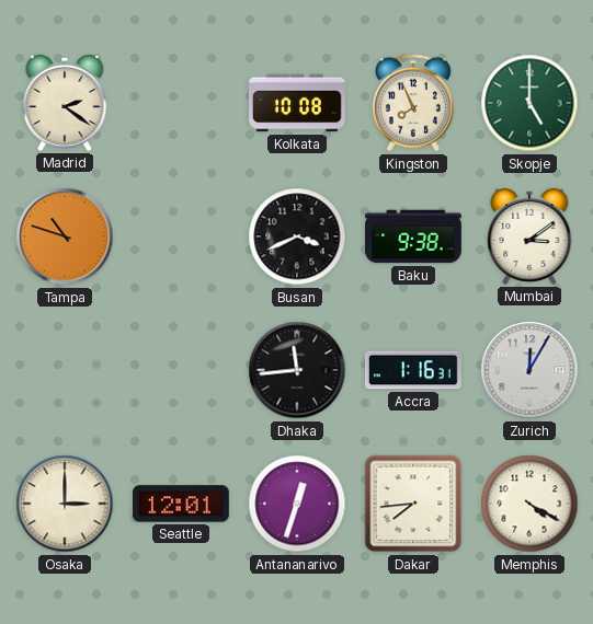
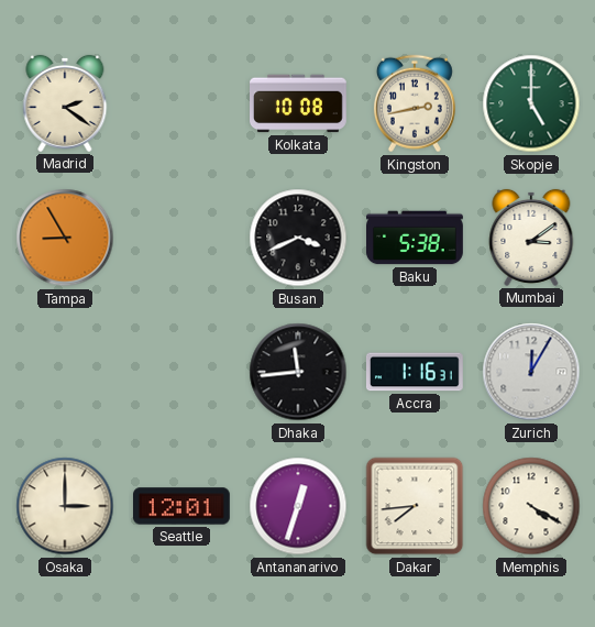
Kingston: 7:56 -> 2:43 (415, 103)
Tampa: 10:48 -> 8:55 (65, 238)
Baku: 9:38 -> 5:38 (416, 238)
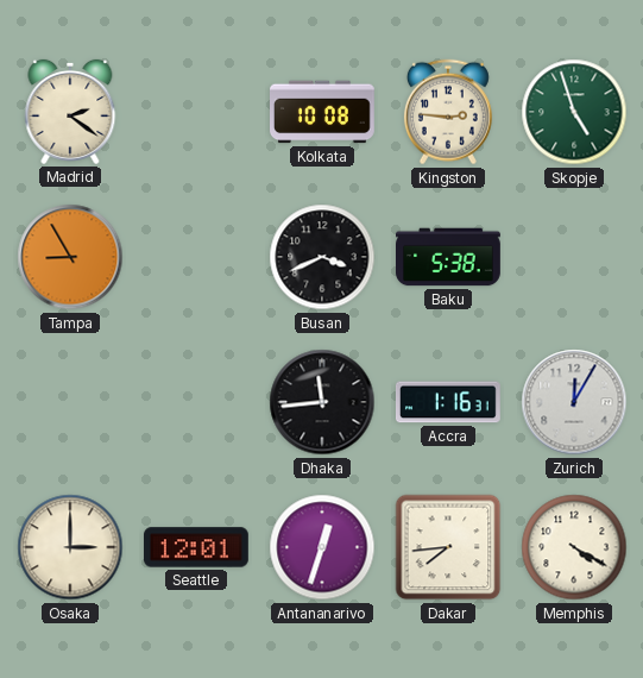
Kingston: 2:43 -> 2:46 (448, 112)
Skopje: 5:00 -> 4:57 (574, 112)
Mumbai: 3:09 -> none (531, 238)
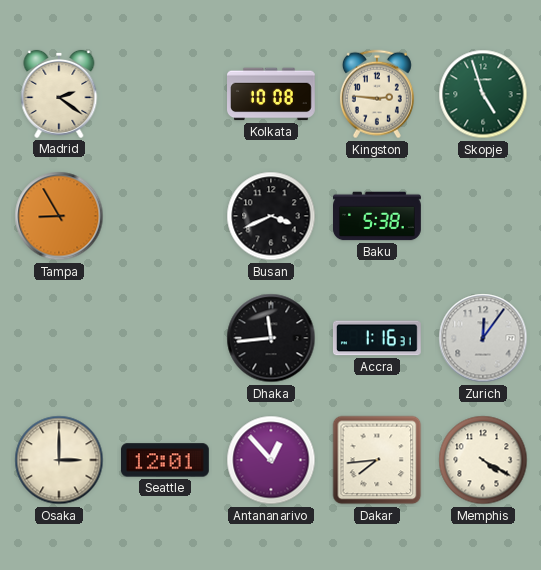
Zurich: 12:05 -> 12:06 (483, 338)
Antananarivo: 12:33 -> 12:53 (271, 460)
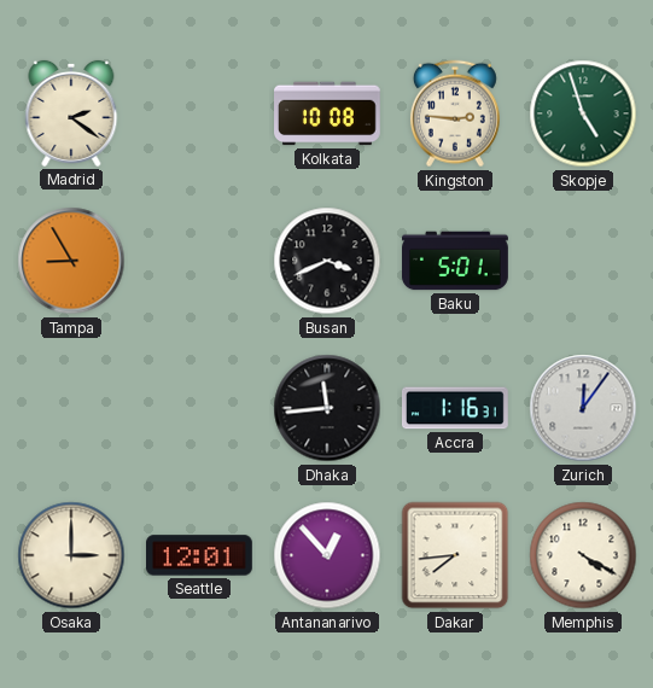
Baku: 5:38 -> 5:01 (456, 261)
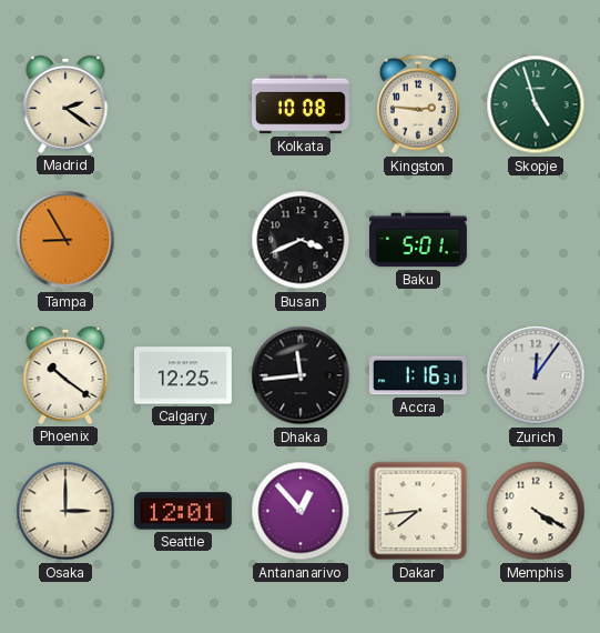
Phoenix: none -> 10:21 (65, 375)
Calgary: none -> 12:25 (184, 375)
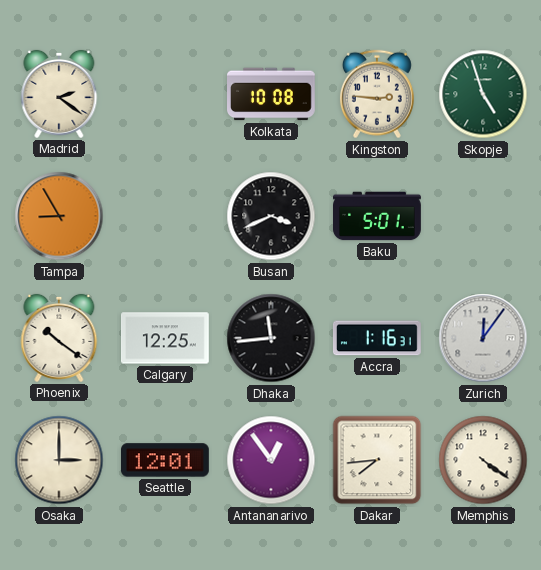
Antananarivo: 12:53 -> 12:54 (271, 460)
Memphis: 4:20 -> 4:21 (483, 460)
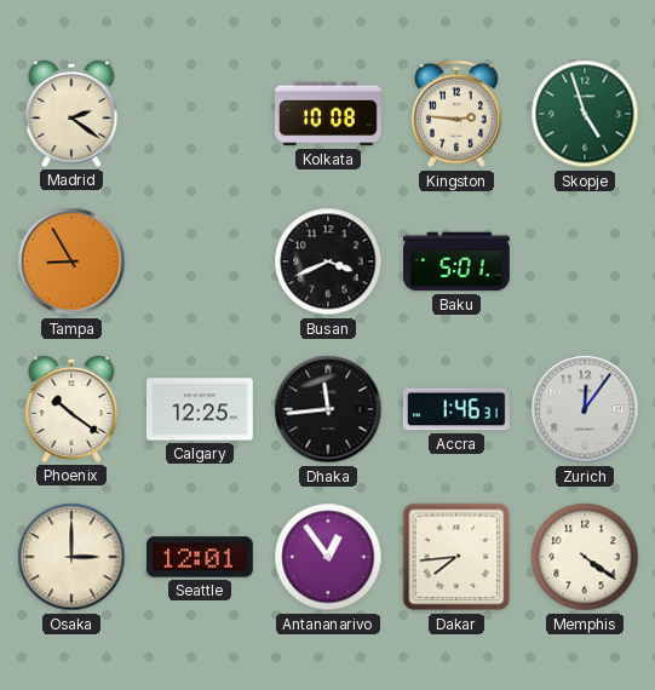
Accra: 1:16 -> 1:46 (456, 409)
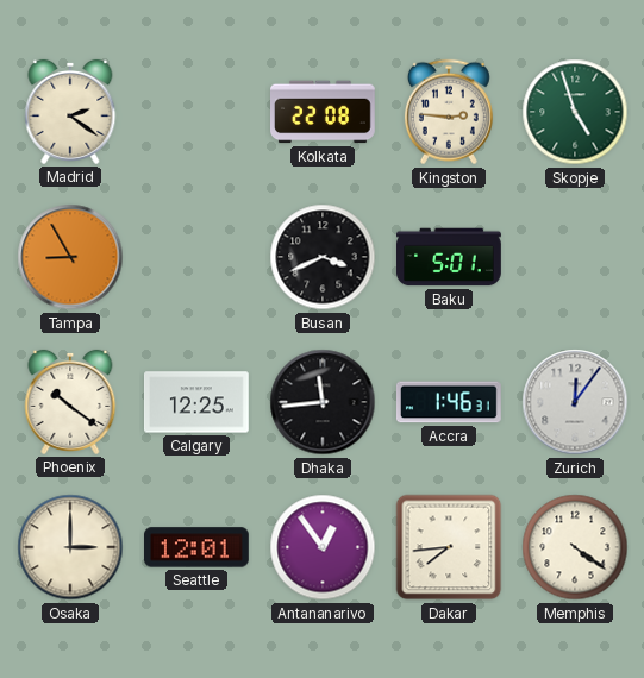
Kolkata: 10:08 -> 22:08 (324, 112)
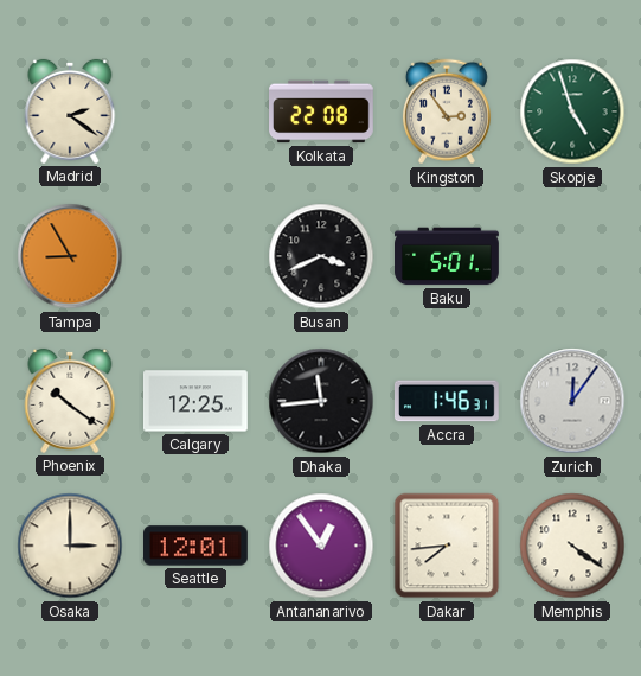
Kingston: 2:46 -> 2:54 (447, 111)
